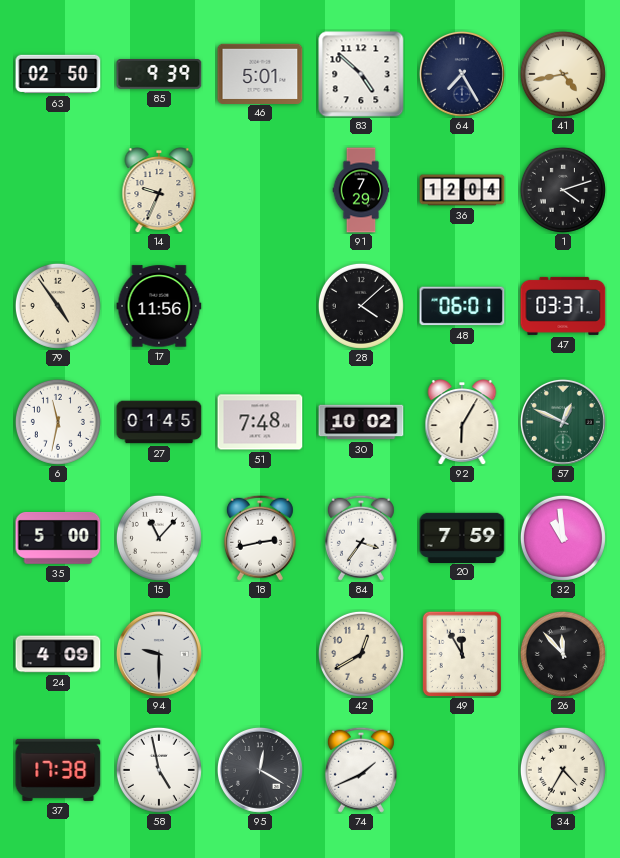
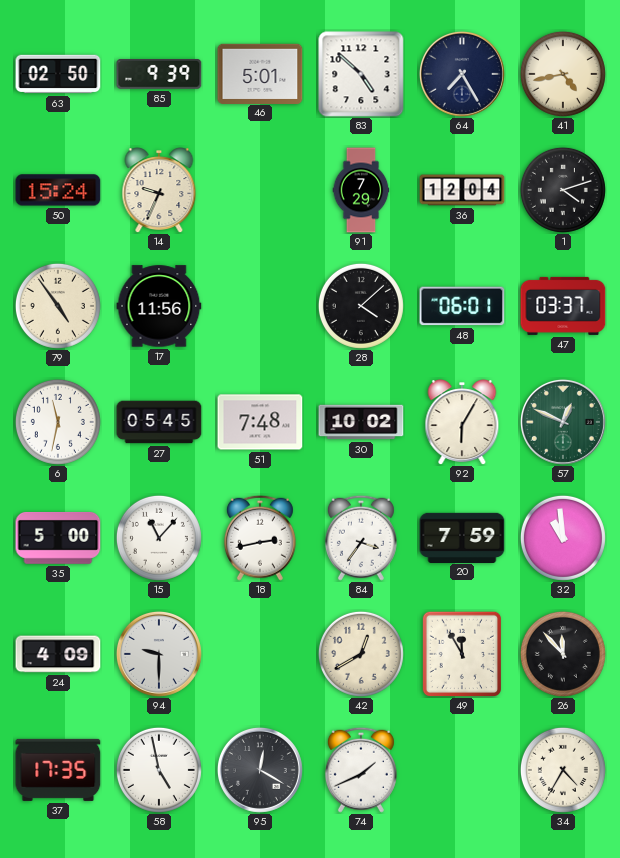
50: none -> 15:24 (58, 190)
27: 01:45 -> 05:45 (159, 422)
37: 17:38 -> 17:35 (58, 770)
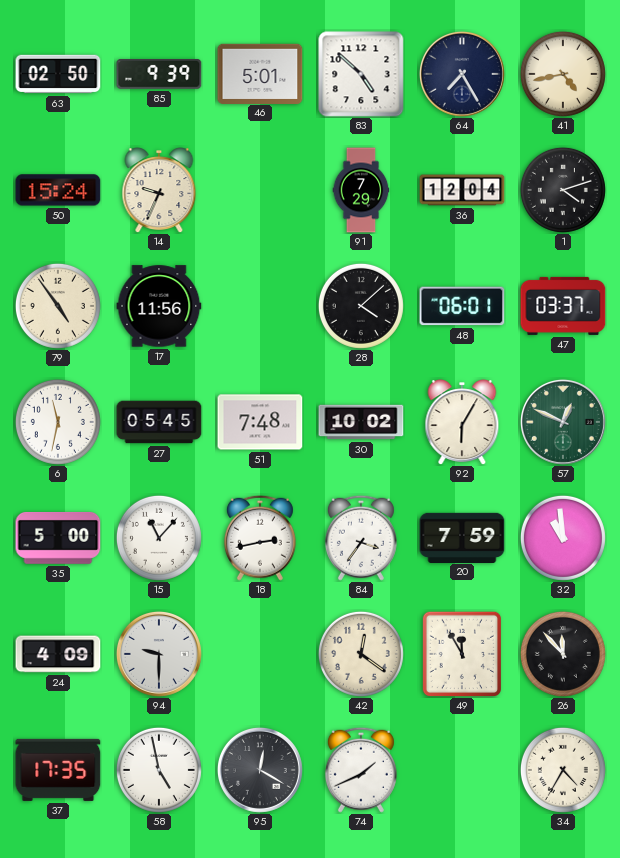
42: 12:40 -> 12:21 (361, 654)
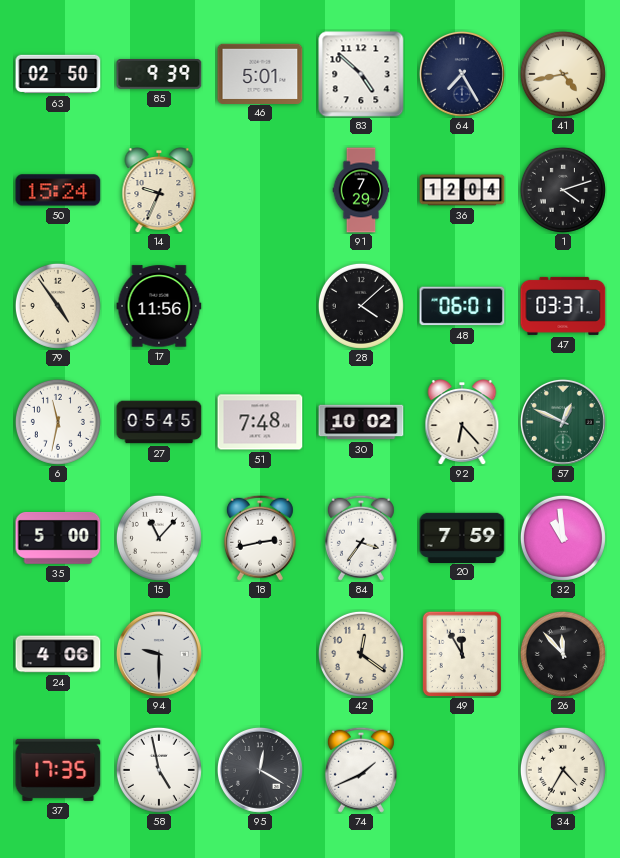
92: 6:05 -> 6:23 (462, 422)
24: 4:09 -> 4:06 (58, 654)
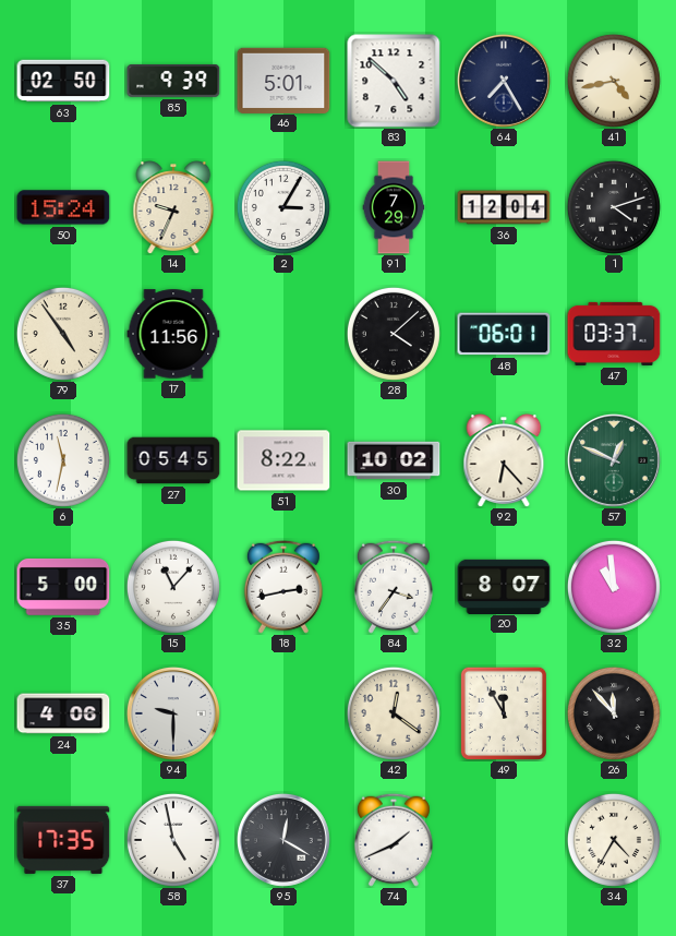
2: none -> 3:05 (283, 207)
51: 7:48 -> 8:22 (283, 460)
20: 7:59 -> 8:07 (504, 586)
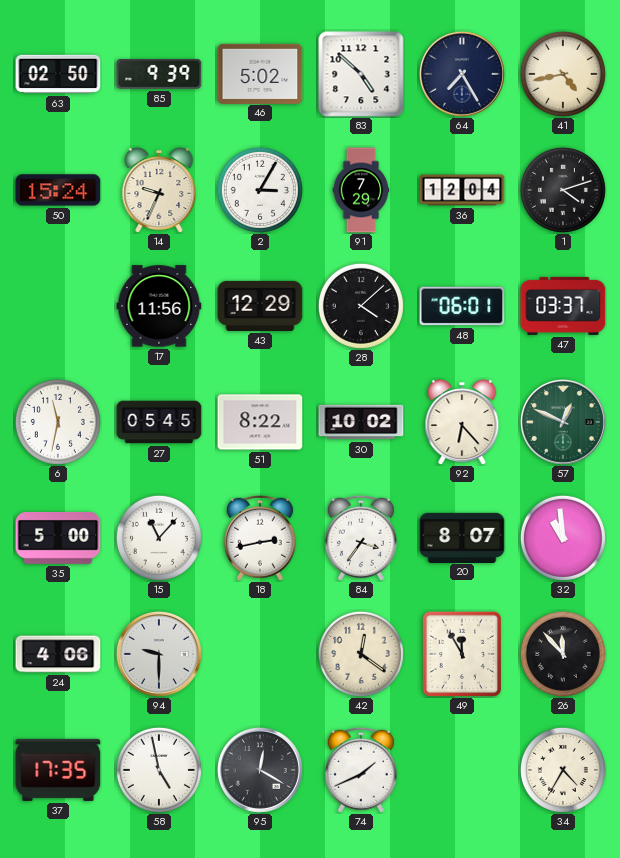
46: 5:01 -> 5:02 (260, 73)
79: 4:54 -> none (63, 334)
43: none -> 12:29 (260, 306)
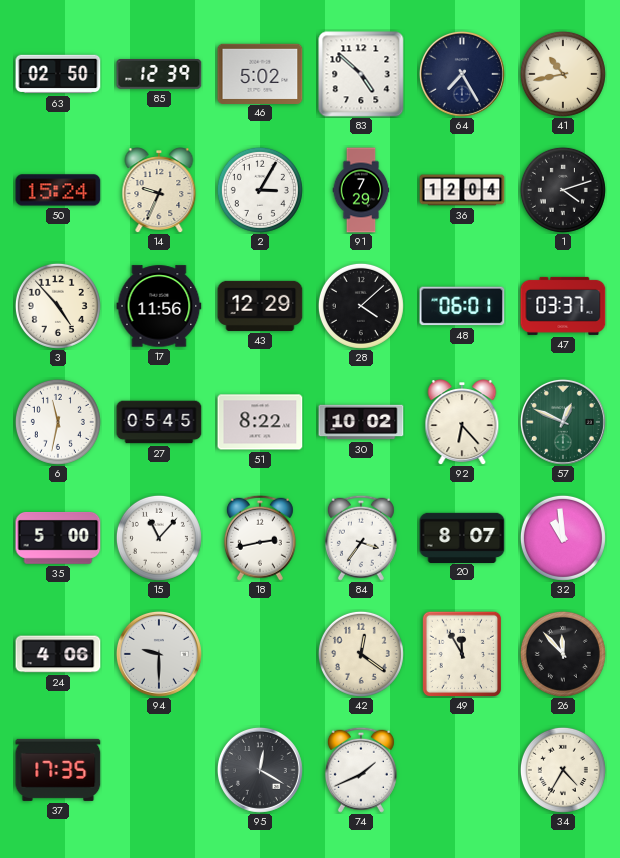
85: 9:39 -> 12:39 (159, 75)
41: 4:43 -> 10:43 (563, 74)
3: none -> 4:53 (58, 306)
58: 4:58 -> none (159, 770)
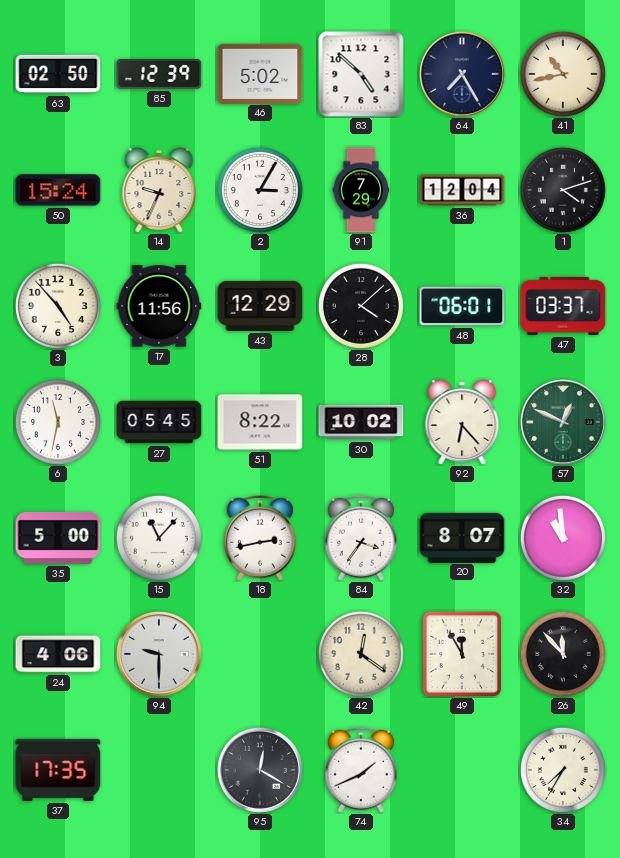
34: 4:35 -> 7:35 (563, 770)
